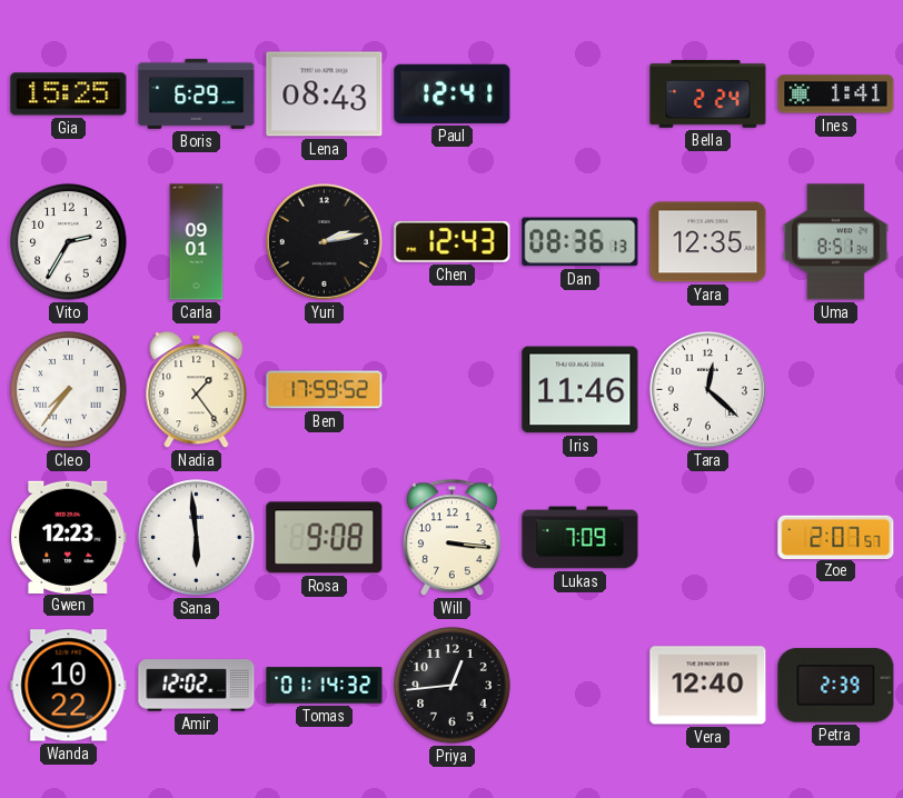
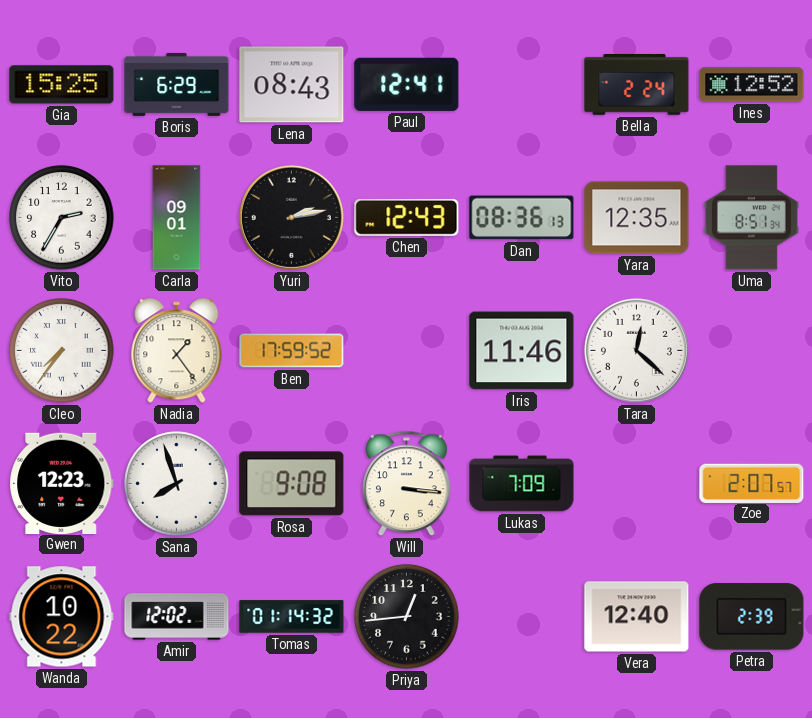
Ines: 1:41 -> 12:52 (752, 85)
Sana: 5:59 -> 7:57 (177, 484)
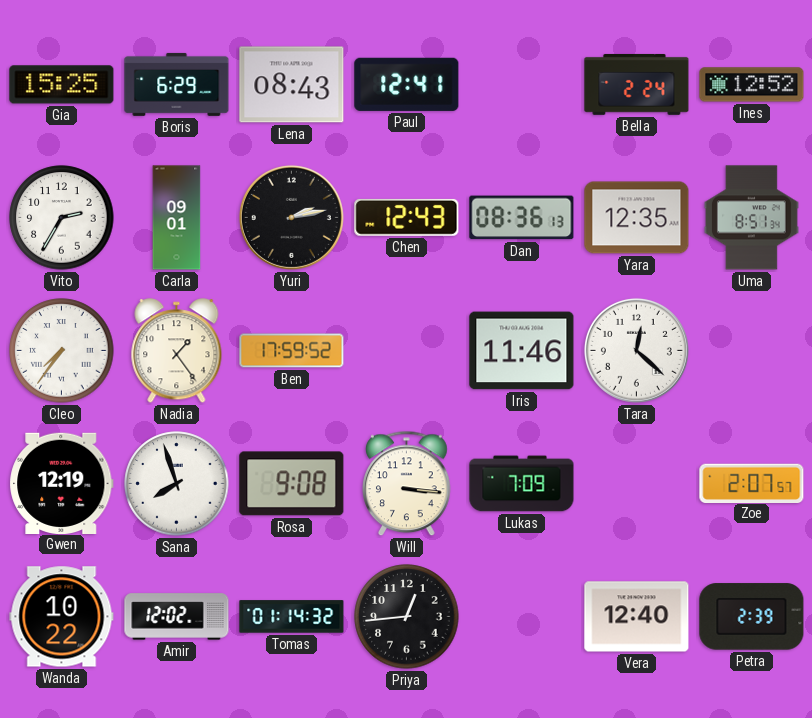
Gwen: 12:23 -> 12:19 (62, 483)
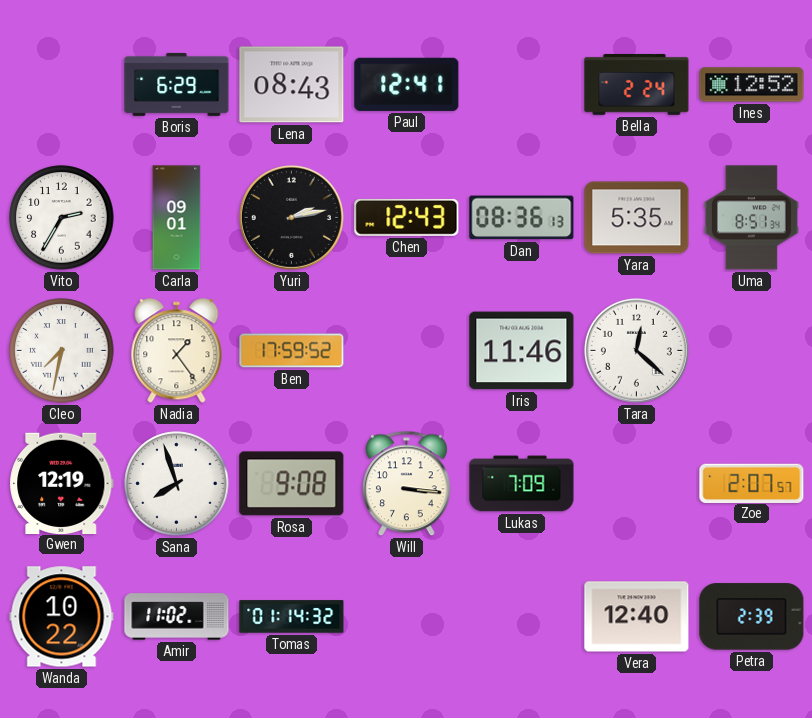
Gia: 15:25 -> none (62, 85)
Yara: 12:35 -> 5:35 (637, 218)
Cleo: 7:36 -> 7:32 (62, 351)
Amir: 12:02 -> 11:02 (177, 617)
Priya: 12:44 -> none (407, 617)
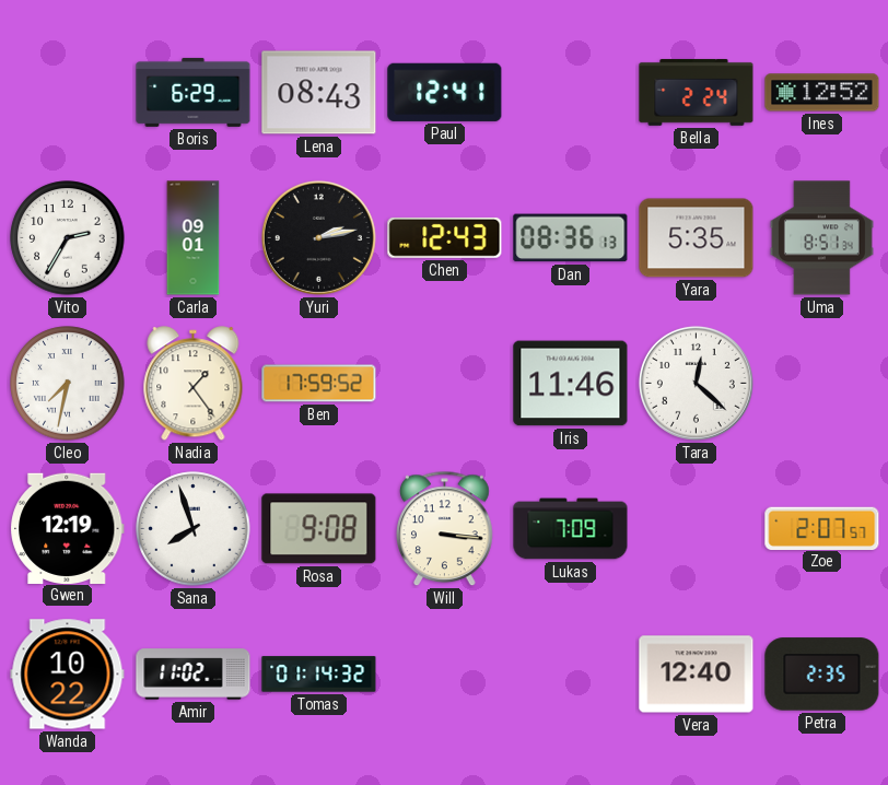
Petra: 2:39 -> 2:35 (822, 675)
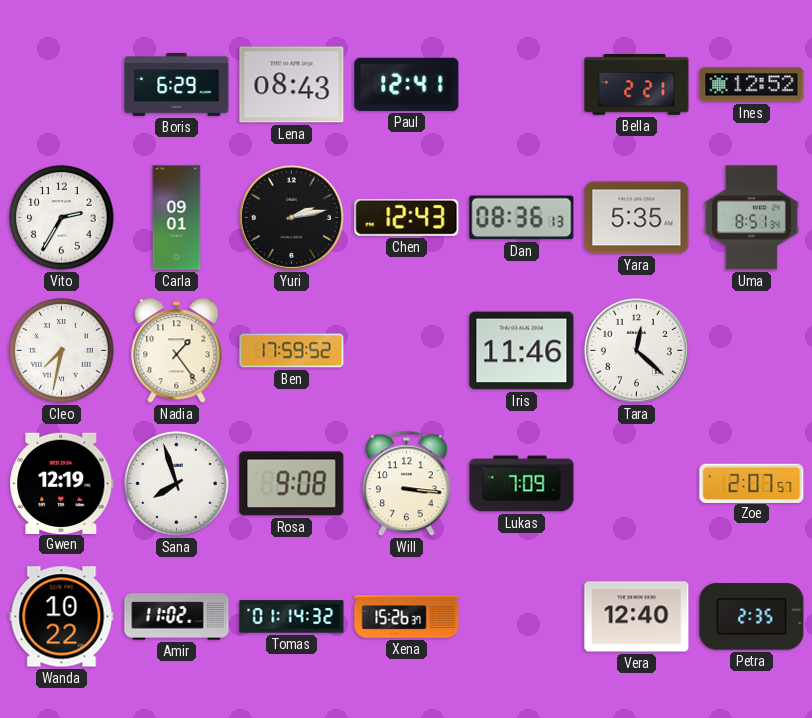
Bella: 2:24 -> 2:21 (637, 84)
Xena: none -> 15:26 (407, 617)
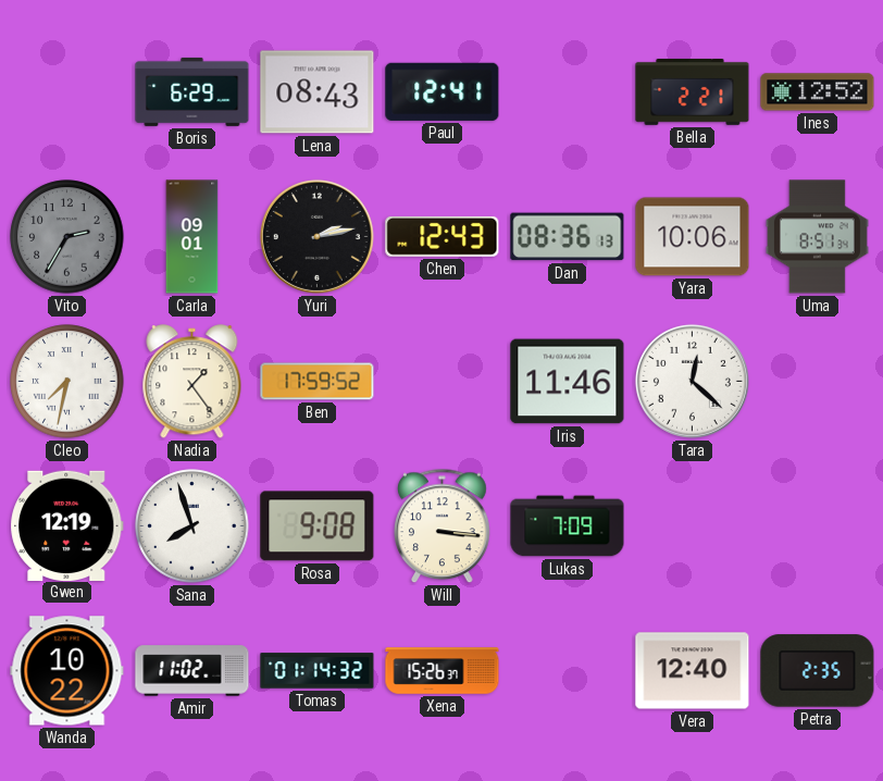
Vito dial: white -> grey (67, 237)
Yara: 5:35 -> 10:06 (693, 237)
Zoe: 2:07 -> none (752, 483)
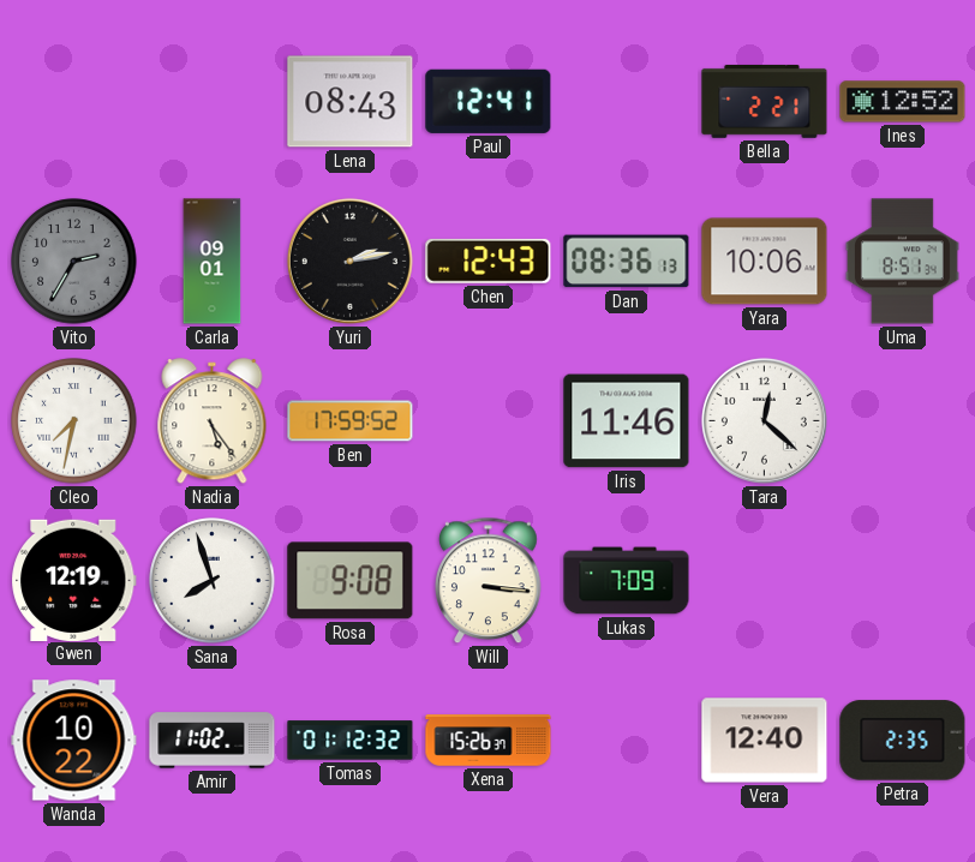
Boris: 6:29 -> none (192, 91)
Nadia: 1:24 -> 5:24 (213, 421)
Tomas: 01:14 -> 01:12 (351, 741)
